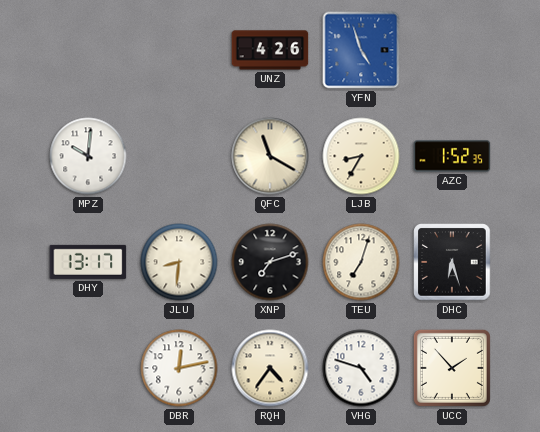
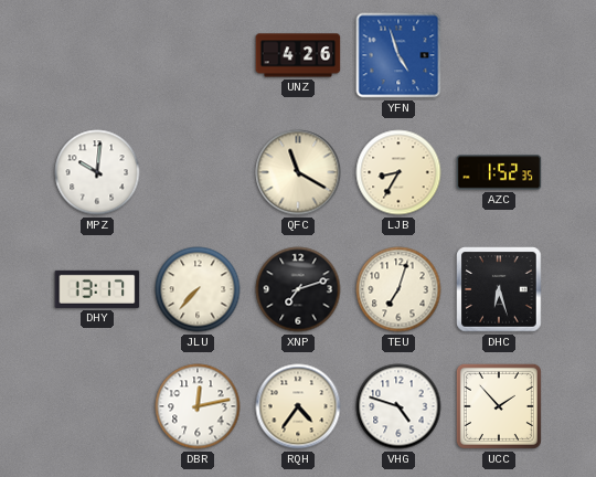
JLU: 8:31 -> 7:37 (198, 289)
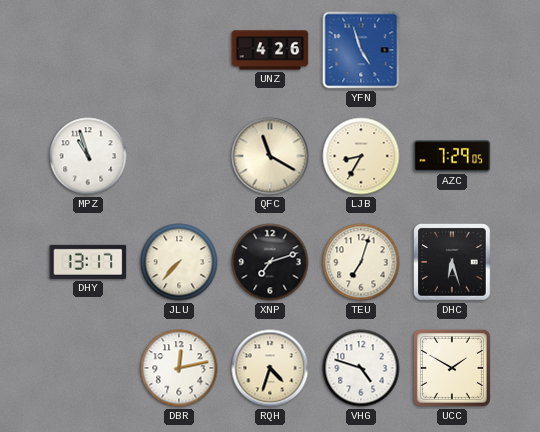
MPZ: 10:01 -> 10:57 (88, 156)
AZC: 1:52 -> 7:29 (452, 156)
RQH: 4:36 -> 4:33 (270, 368)
UCC: 1:53 -> 1:50 (452, 368)
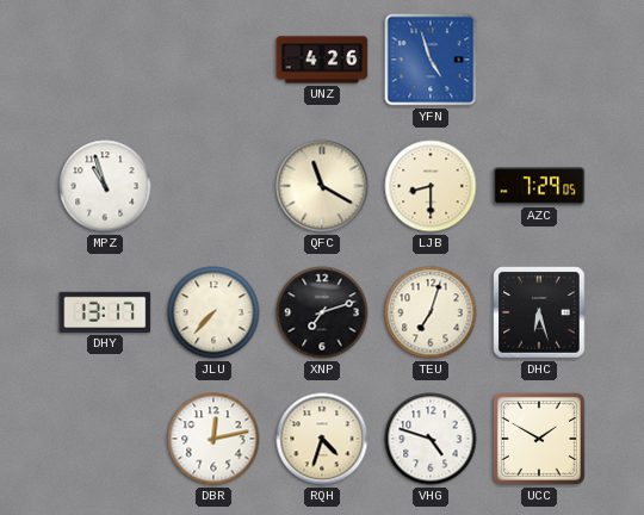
LJB: 8:35 -> 8:30 (431, 186)
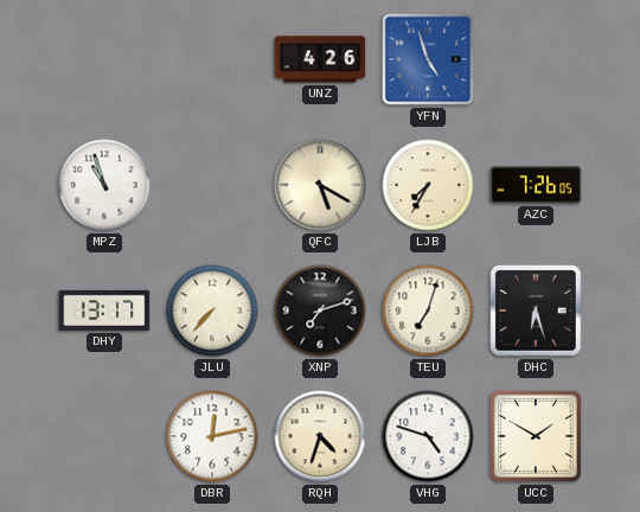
QFC: 11:20 -> 5:20 (320, 185)
LJB: 8:30 -> 7:35 (428, 185)
AZC: 7:29 -> 7:26 (536, 185)
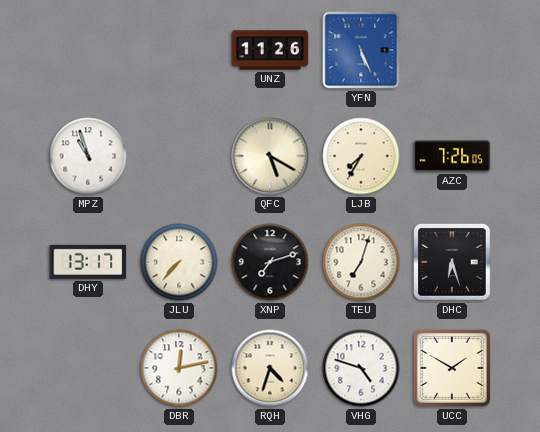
UNZ: 4:26 -> 11:26 (270, 50)
YFN: 4:57 -> 5:26 (361, 50)
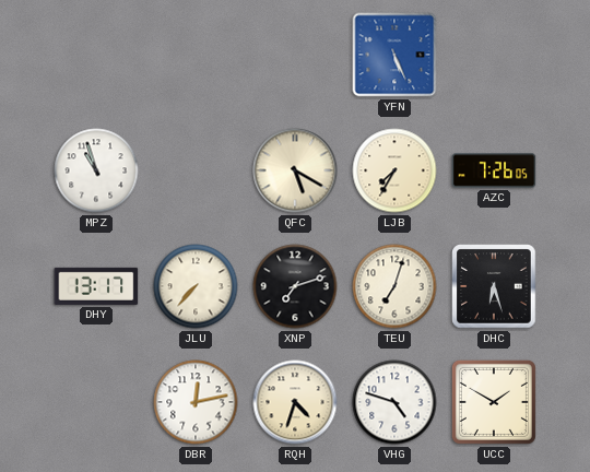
UNZ: 11:26 -> none (270, 50)
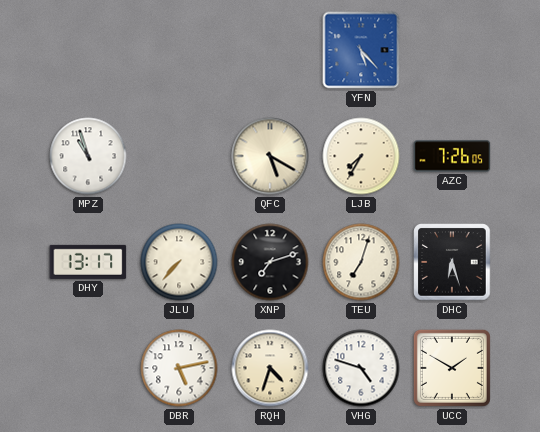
YFN: 5:26 -> 5:23 (361, 50)
DBR: 12:13 -> 5:13 (179, 368)
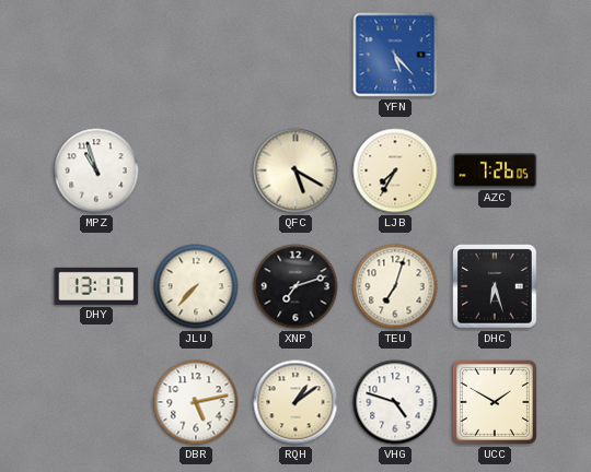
RQH: 4:33 -> 1:09 (296, 402)
